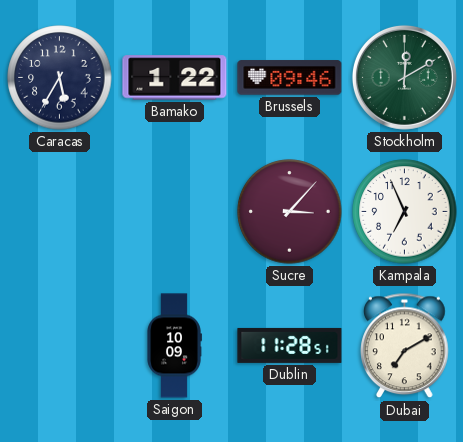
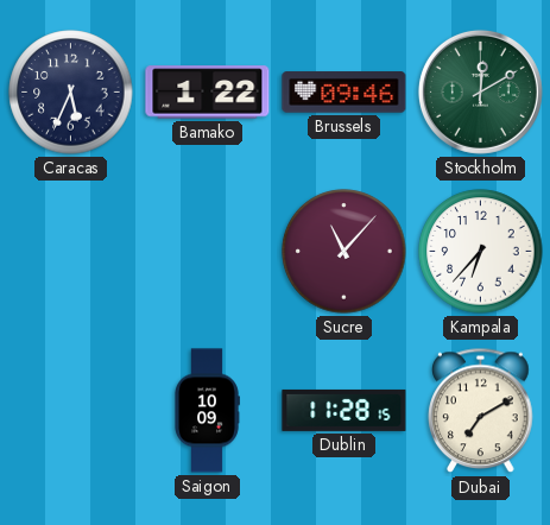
Caracas: 5:35 -> 5:34 (71, 93)
Sucre: 3:07 -> 11:07 (344, 252)
Kampala: 6:56 -> 6:37 (481, 252)
Dublin: 11:28:51 -> 11:28:15 (344, 410)
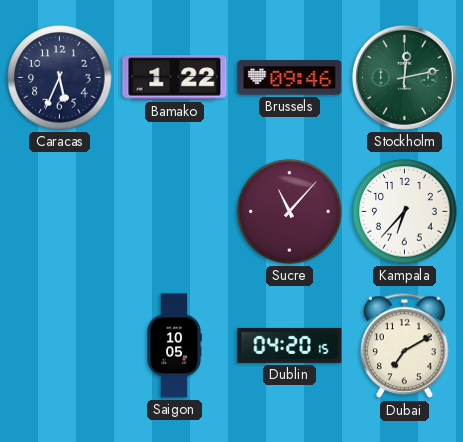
Stockholm: 12:10 -> 12:13 (404, 77)
Saigon: 10:09 -> 10:05 (174, 346)
Dublin: 11:28 -> 04:20 (290, 345)
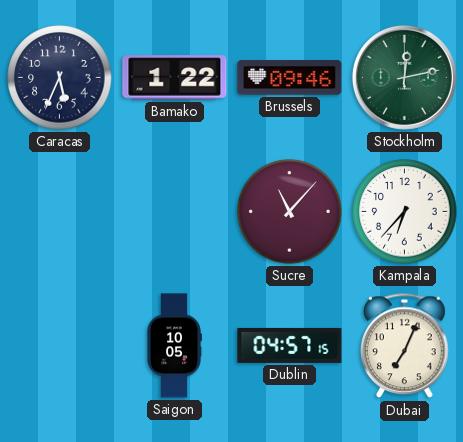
Dublin: 04:20 -> 04:57 (290, 345)
Dubai: 7:10 -> 7:04 (405, 346)
